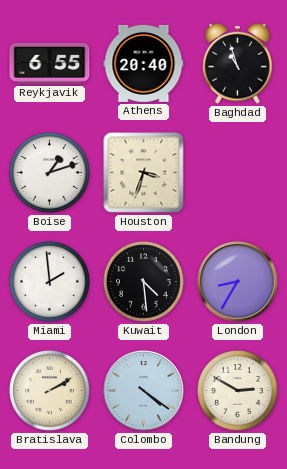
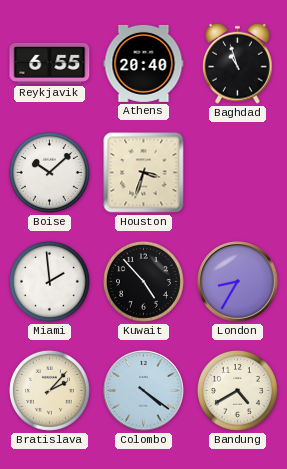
Boise: 1:12 -> 10:08 (49, 172)
Kuwait: 4:29 -> 4:53 (143, 281)
Bratislava: 2:10 -> 2:07 (49, 390)
Bandung: 2:50 -> 4:40 (237, 390)
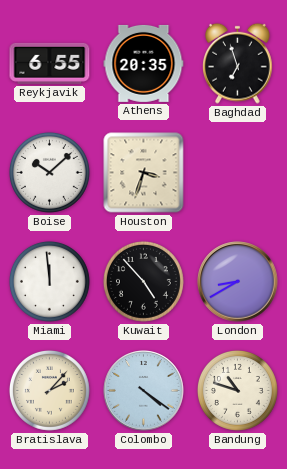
Athens: 20:40 -> 20:35 (144, 63)
Baghdad: 10:57 -> 6:57 (238, 63)
Miami: 1:59 -> 11:59 (49, 281)
London: 8:35 -> 8:40 (238, 282)
Bandung: 4:40 -> 10:48 (237, 390)
